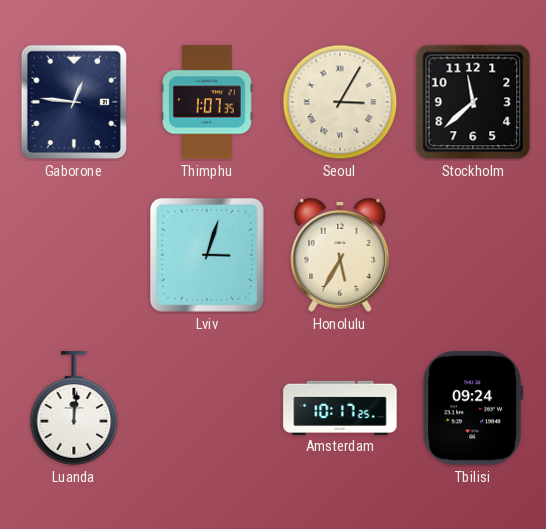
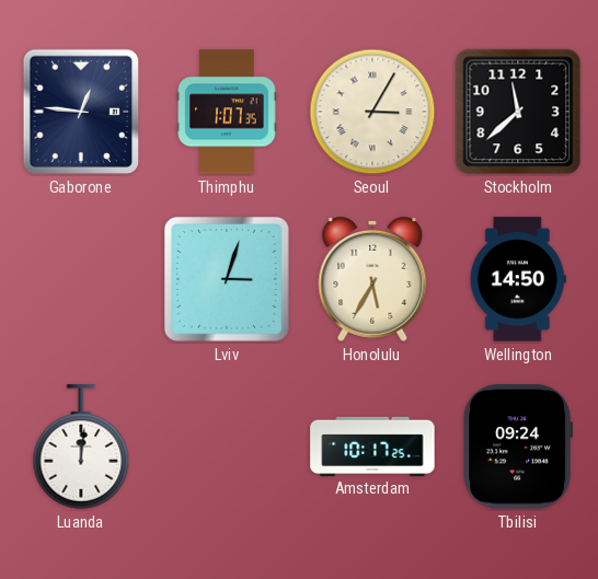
Wellington: none -> 14:50 (518, 279)
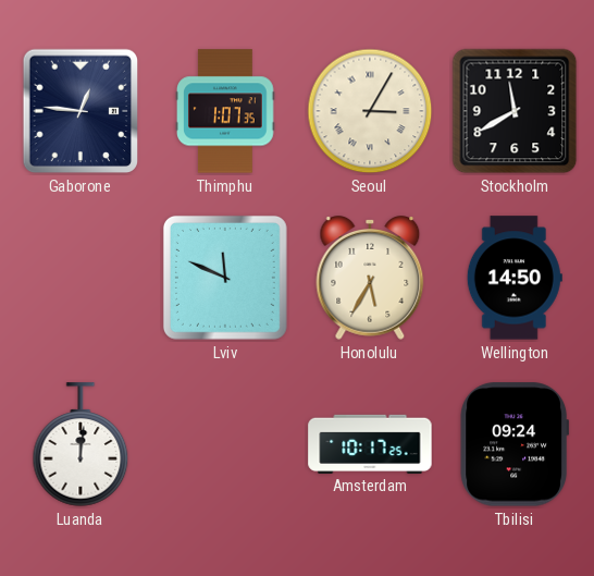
Stockholm: 11:38 -> 11:40 (515, 111)
Lviv: 3:03 -> 11:49 (225, 278)
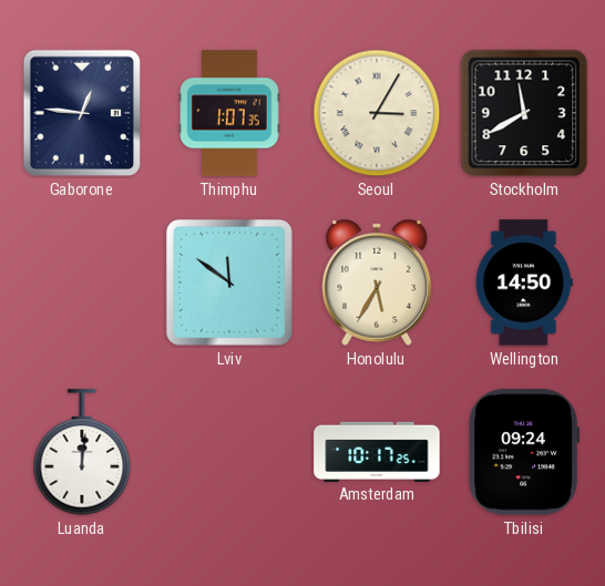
Lviv: 11:49 -> 11:51 (229, 282)
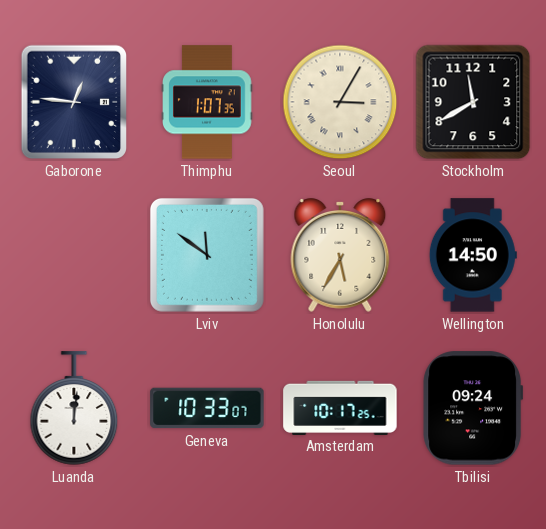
Geneva: none -> 10:33 (207, 408)
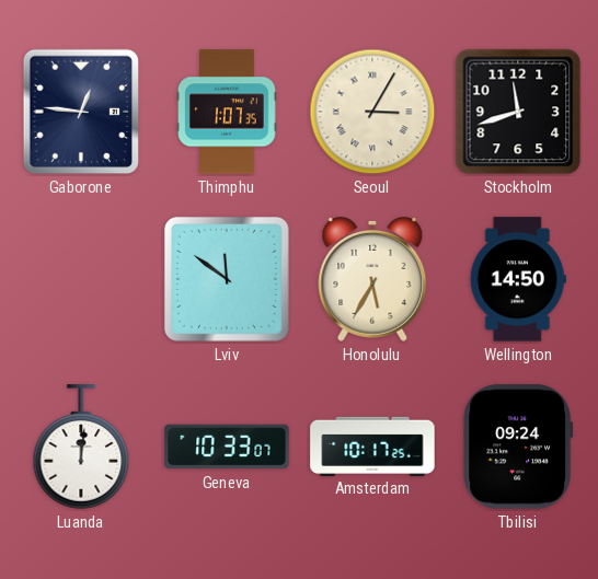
Stockholm: 11:40 -> 11:42 (518, 112)
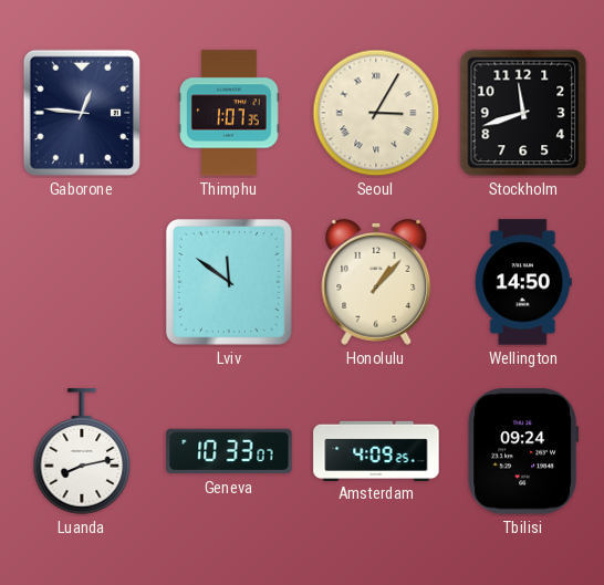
Honolulu: 5:35 -> 1:07 (376, 283)
Luanda: 12:01 -> 8:13 (82, 451)
Amsterdam: 10:17 -> 4:09 (376, 450)
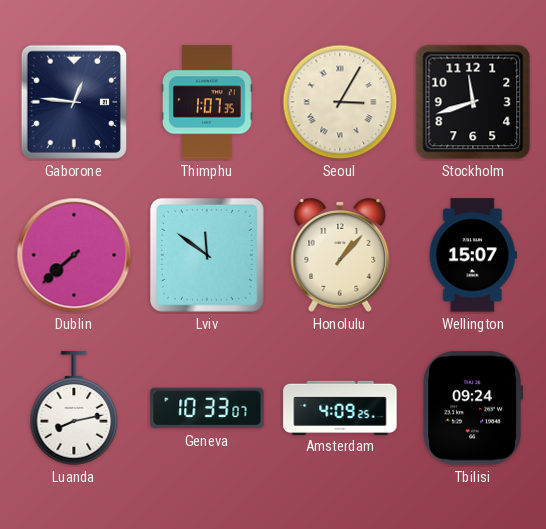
Dublin: none -> 7:38 (74, 255)
Wellington: 14:50 -> 15:07 (473, 255)
